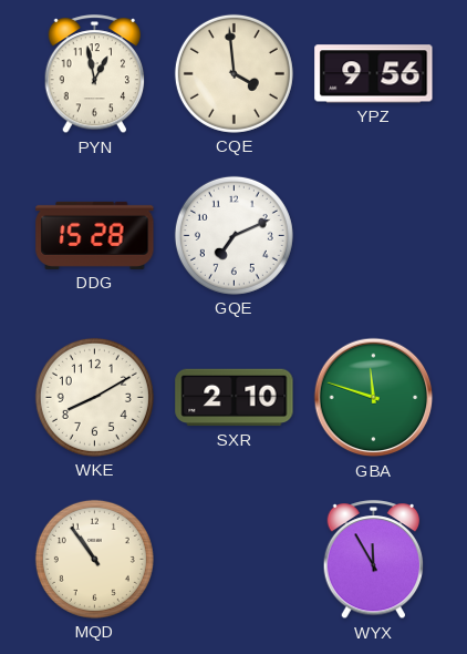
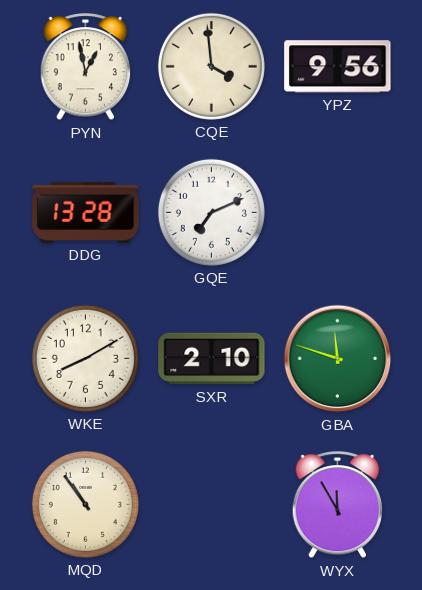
DDG: 15:28 -> 13:28 (86, 212)
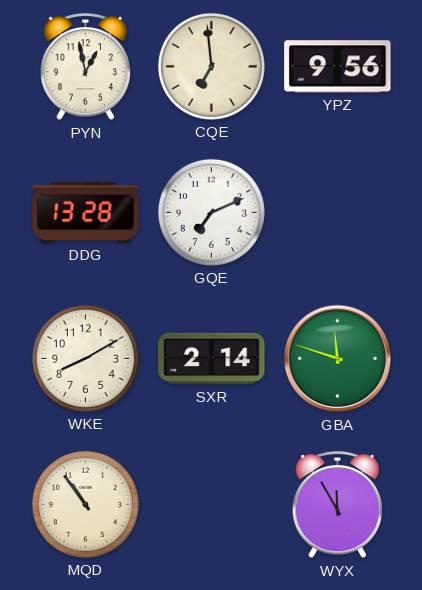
CQE: 3:59 -> 6:59 (211, 66)
SXR: 2:10 -> 2:14 (212, 359)
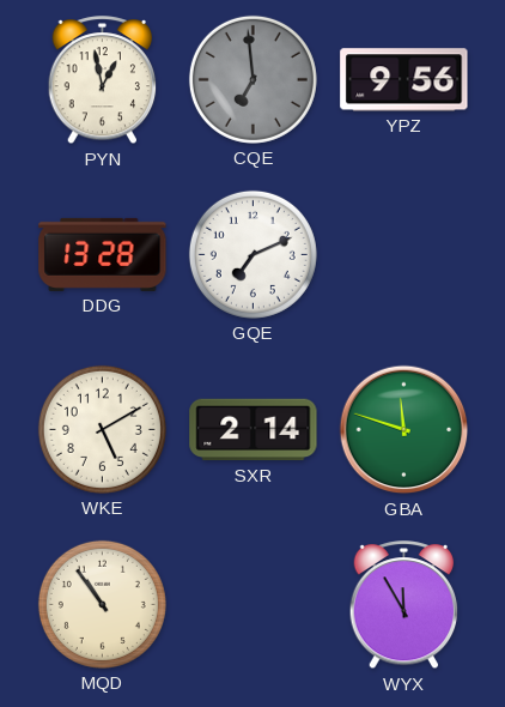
CQE dial: cream -> grey (252, 79)
WKE: 8:10 -> 5:10 (102, 429)
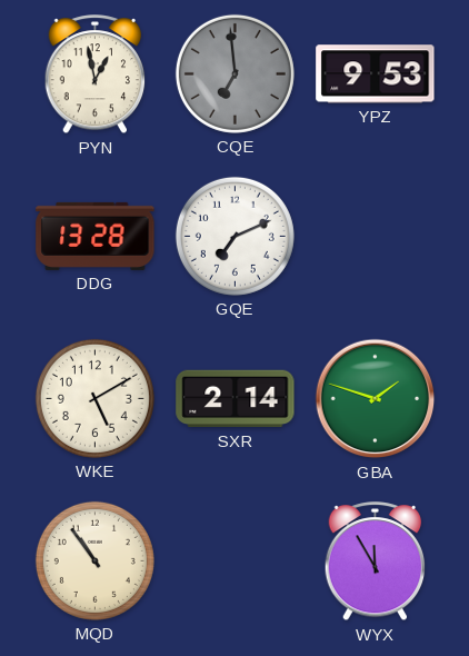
YPZ: 9:56 -> 9:53 (376, 74)
GBA: 11:48 -> 1:48 (376, 399)
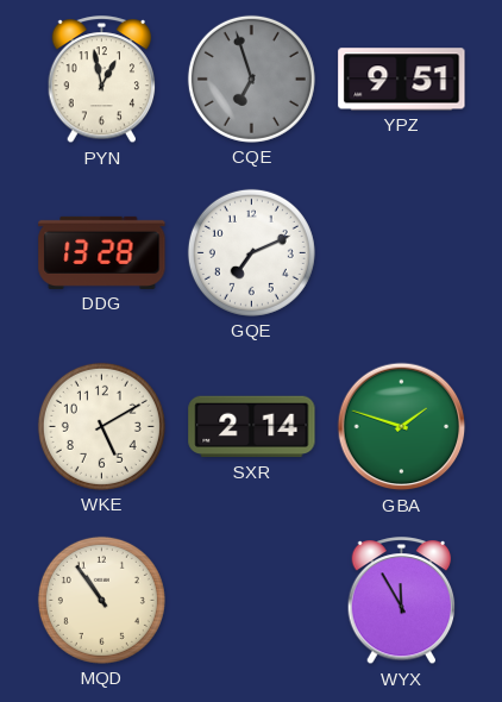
CQE: 6:59 -> 6:57 (251, 79)
YPZ: 9:53 -> 9:51 (402, 80)
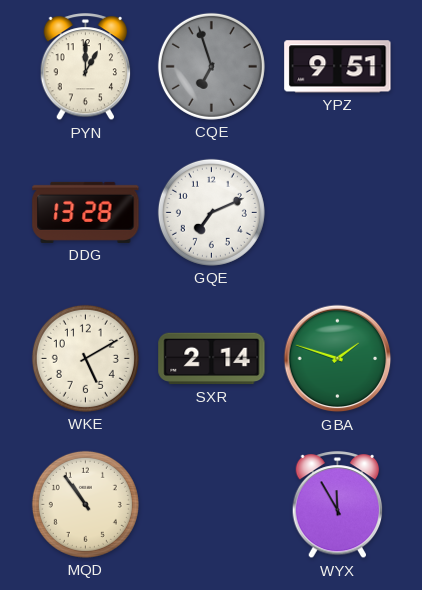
PYN: 12:58 -> 1:00 (86, 67)
